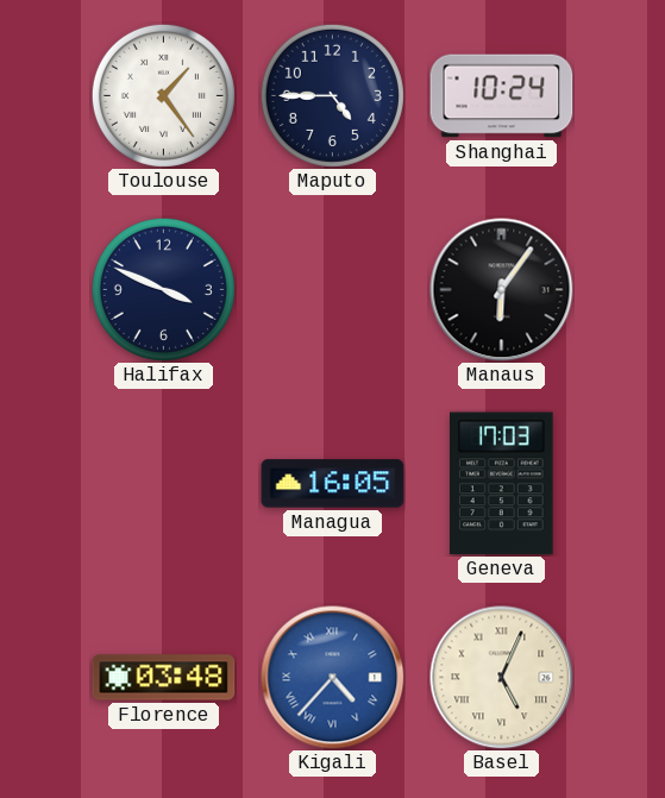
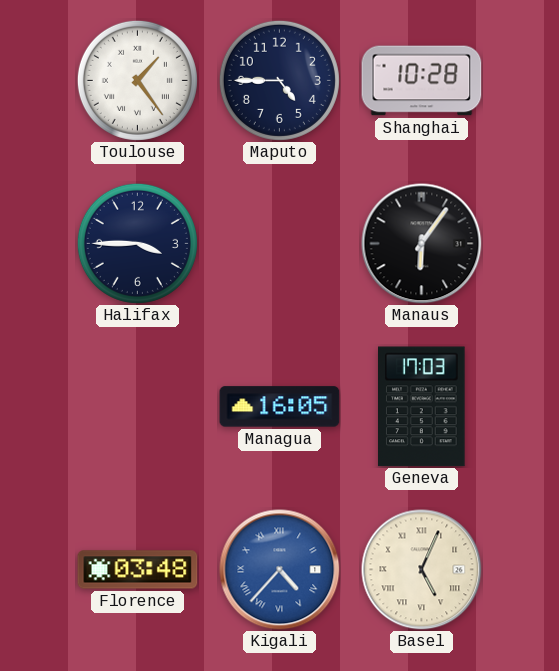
Shanghai: 10:24 -> 10:28 (422, 81)
Halifax: 3:49 -> 3:45 (137, 243)
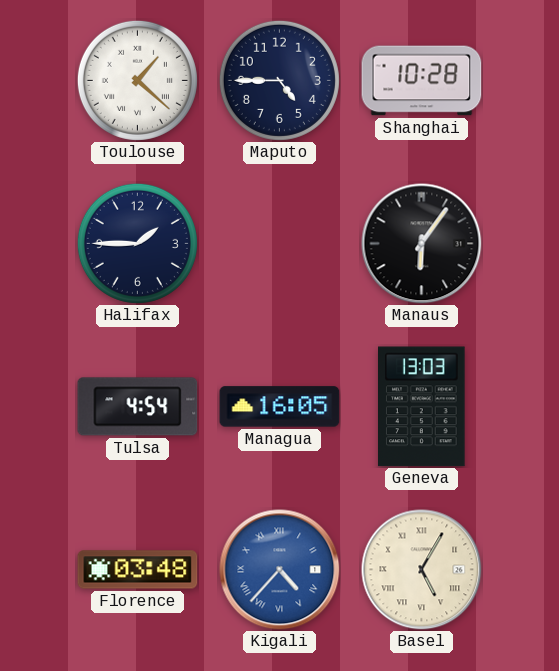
Toulouse: 1:24 -> 1:22 (137, 80)
Halifax: 3:45 -> 1:45 (137, 243)
Tulsa: none -> 4:54 (138, 407)
Geneva: 17:03 -> 13:03 (422, 407)
Basel: 5:04 -> 5:05 (422, 570)
